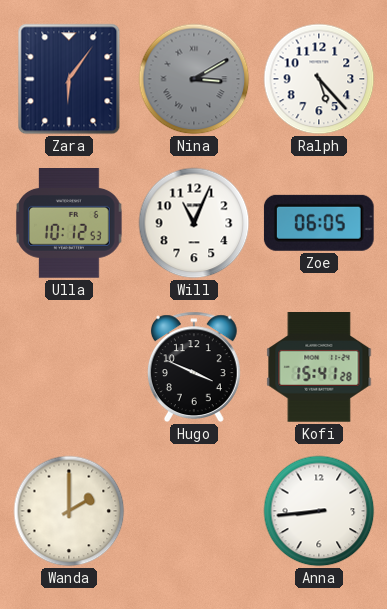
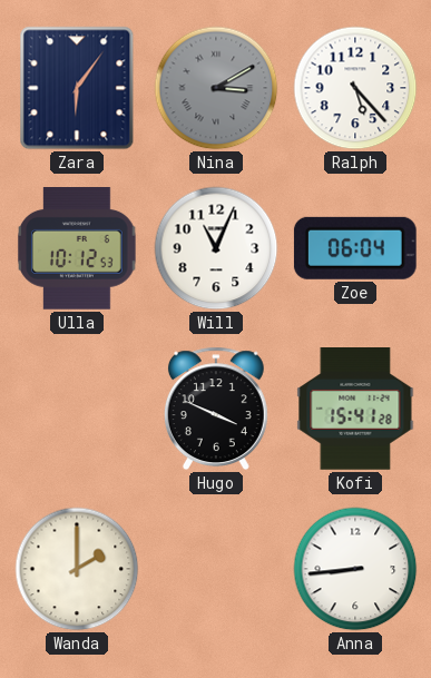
Zoe: 06:05 -> 06:04 (355, 248)
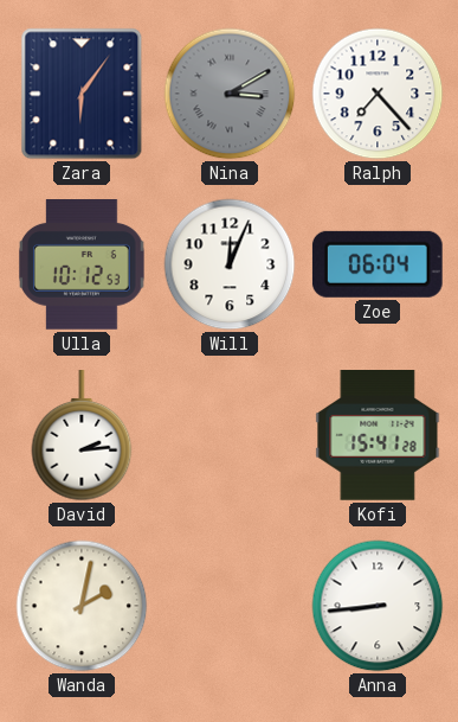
Ralph: 5:23 -> 7:23 (378, 94)
Will: 11:04 -> 12:04 (230, 264)
David: none -> 2:14 (82, 436)
Hugo: 3:49 -> none (216, 409)
Wanda: 2:00 -> 2:02 (82, 606)
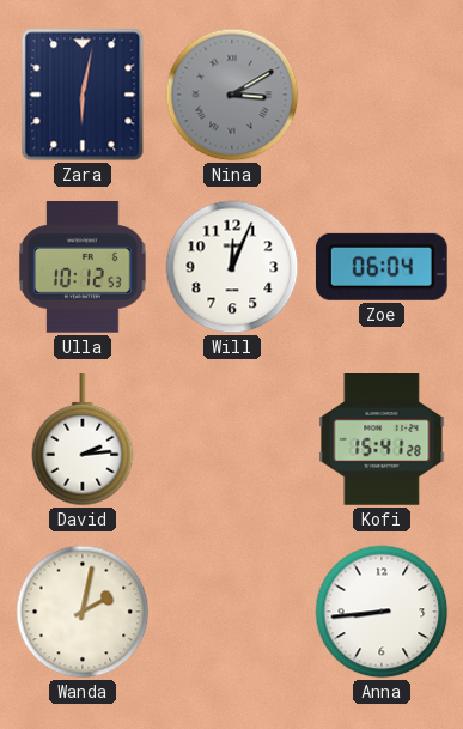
Zara: 6:06 -> 6:02 (83, 95)
Ralph: 7:23 -> none (378, 94)
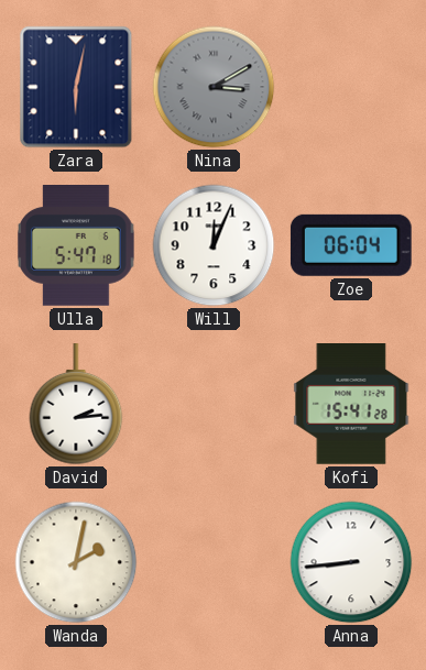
Ulla: 10:12 -> 5:47 (77, 246)
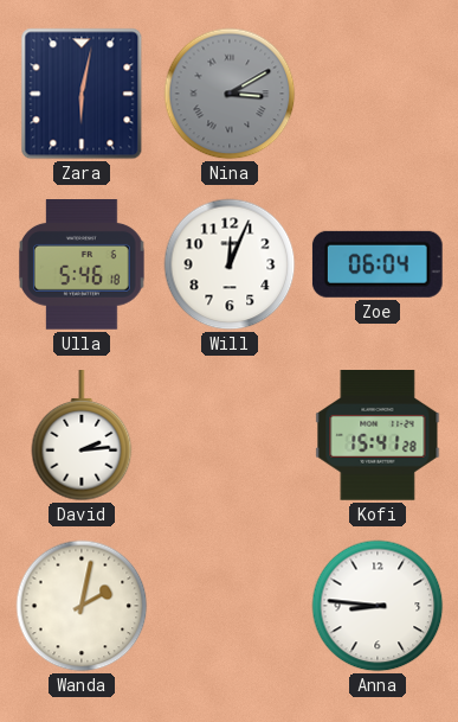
Ulla: 5:47 -> 5:46 (83, 266)
Anna: 8:44 -> 8:46 (378, 606)
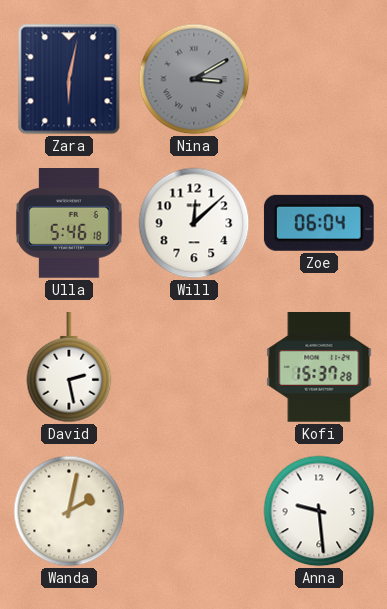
Will: 12:04 -> 12:08 (194, 223)
David: 2:14 -> 2:28 (69, 368)
Kofi: 15:41 -> 15:37 (319, 368)
Anna: 8:46 -> 9:29 (319, 511)
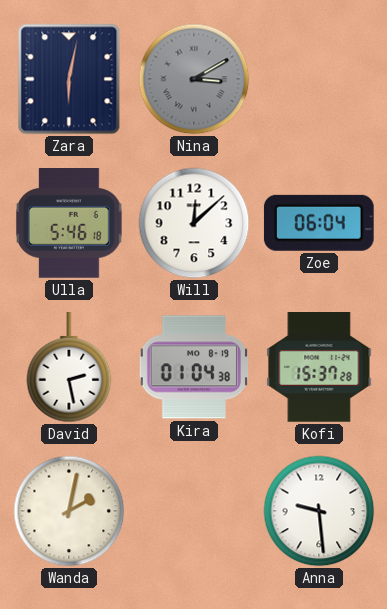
Kira: none -> 01:04 (194, 367)
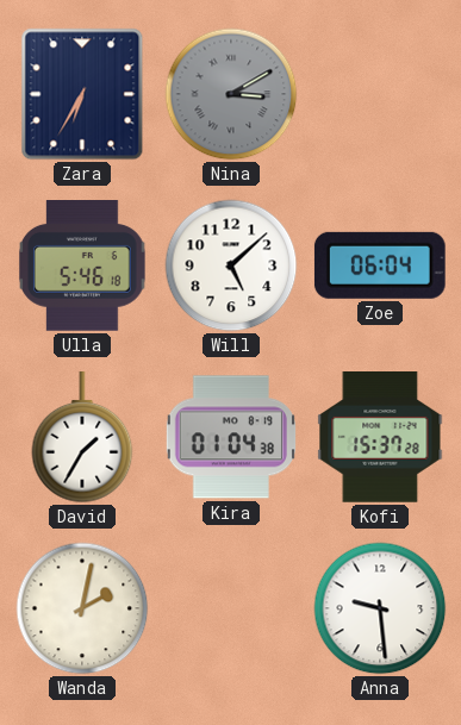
Zara: 6:02 -> 6:35 (82, 94)
Will: 12:08 -> 5:08 (231, 265)
David: 2:28 -> 1:35 (82, 438)
